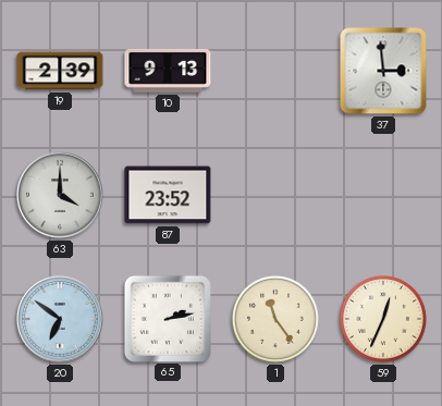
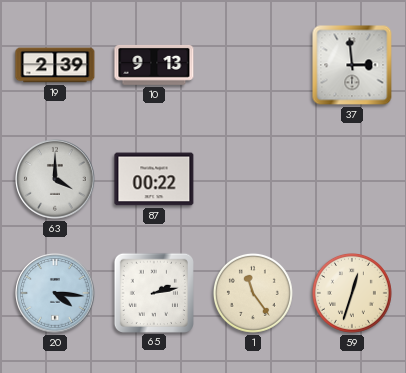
87: 23:52 -> 00:22 (154, 179)
20: 6:51 -> 4:16 (55, 293)
59: 12:34 -> 12:33 (352, 293)
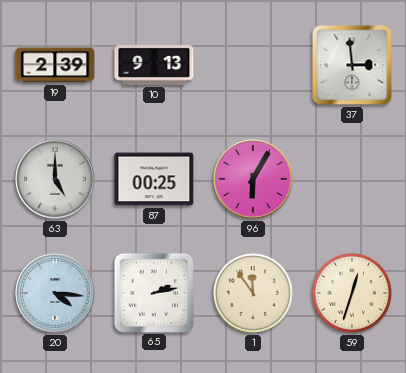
63: 4:00 -> 5:00 (55, 179)
87: 00:22 -> 00:25 (154, 179)
96: none -> 6:05 (253, 179)
1: 11:24 -> 11:54 (253, 293)
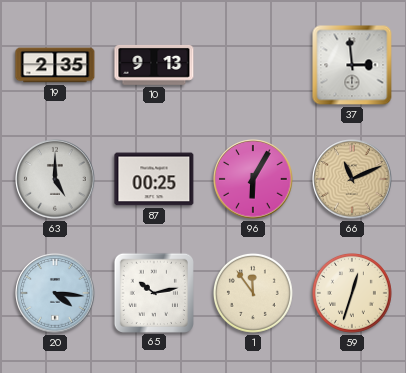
19: 2:39 -> 2:35 (55, 65)
66: none -> 11:11 (352, 179)
65: 2:13 -> 10:13 (153, 292)
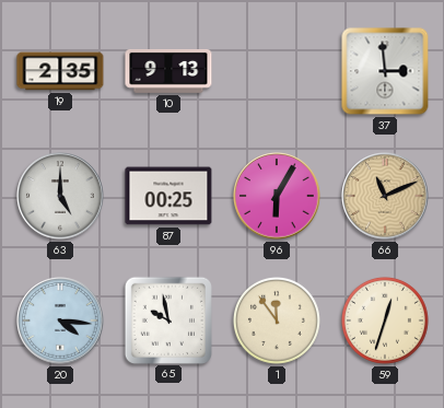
65: 10:13 -> 9:58 (167, 319)
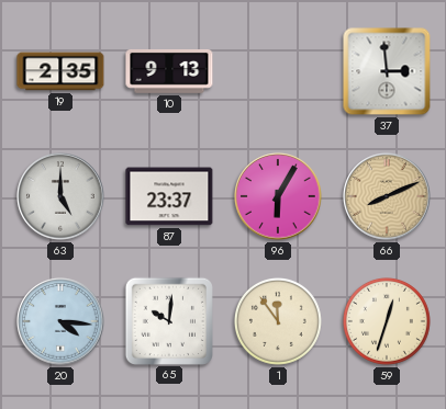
87: 00:25 -> 23:37 (169, 196)
66: 11:11 -> 8:11 (387, 196)
65: 9:58 -> 10:01 (168, 320)
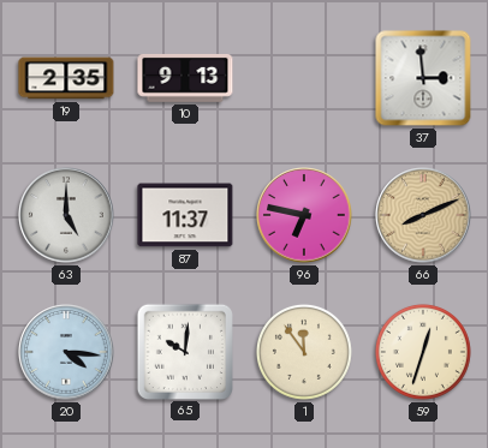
87: 23:37 -> 11:37 (185, 215)
96: 6:05 -> 6:47 (304, 215)
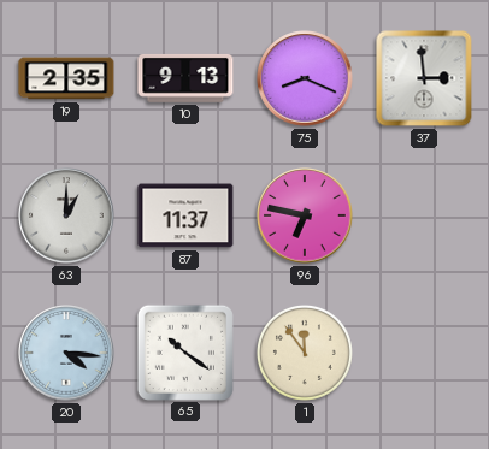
75: none -> 8:19 (305, 78)
63: 5:00 -> 1:00 (66, 215)
66: 8:11 -> none (423, 215)
65: 10:01 -> 10:21 (184, 351)
59: 12:33 -> none (423, 352)
